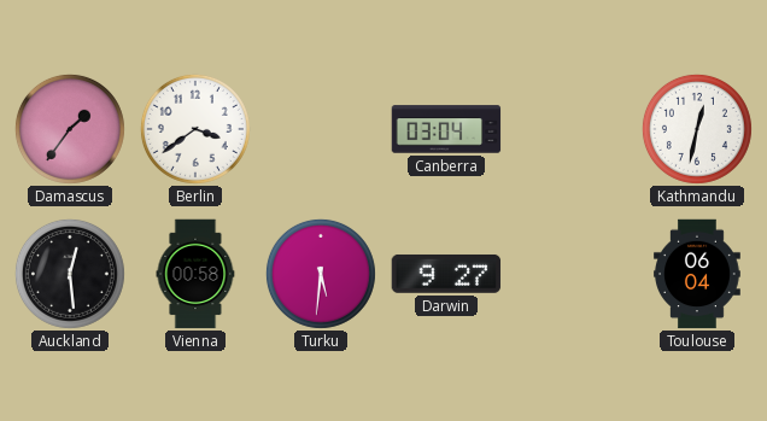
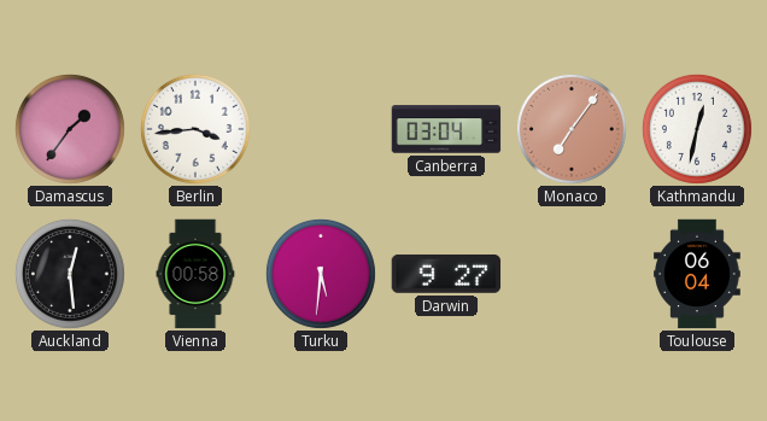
Berlin: 3:39 -> 3:44 (195, 129)
Monaco: none -> 7:06 (572, 129)
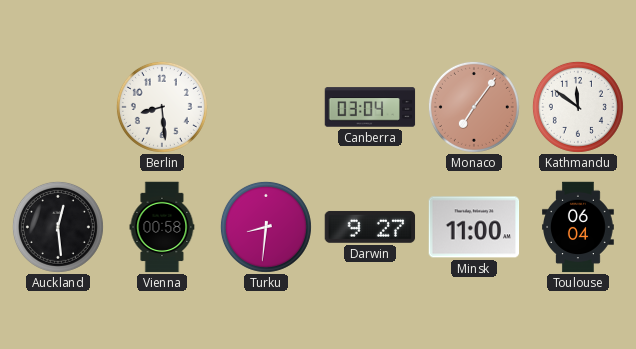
Damascus: 1:36 -> none (70, 129)
Berlin: 3:44 -> 8:29 (162, 107)
Kathmandu: 12:32 -> 11:51 (578, 107)
Turku: 5:31 -> 8:31 (266, 227)
Minsk: none -> 11:00 (474, 227)
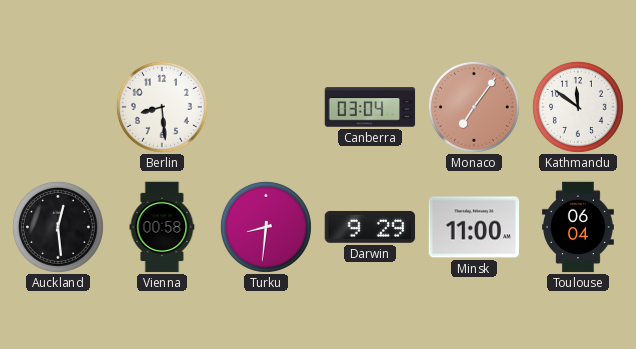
Darwin: 9:27 -> 9:29 (370, 227)
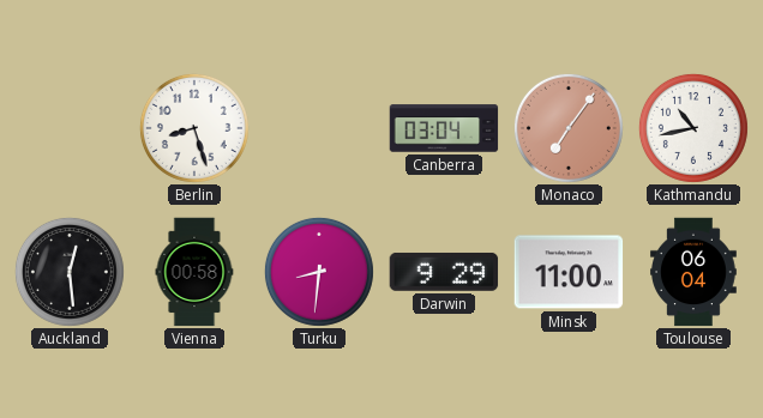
Berlin: 8:29 -> 8:27 (194, 128)
Kathmandu: 11:51 -> 10:43 (693, 128)
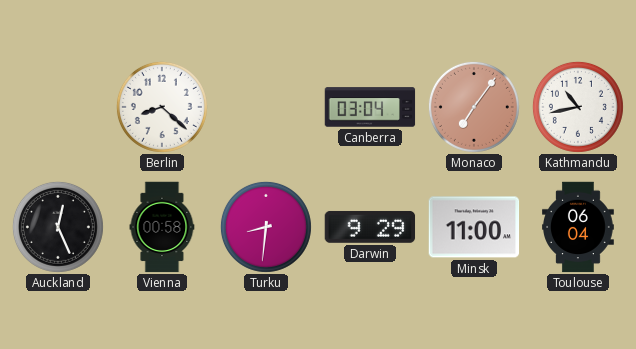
Berlin: 8:27 -> 8:22 (162, 107)
Auckland: 12:29 -> 12:26 (58, 227)
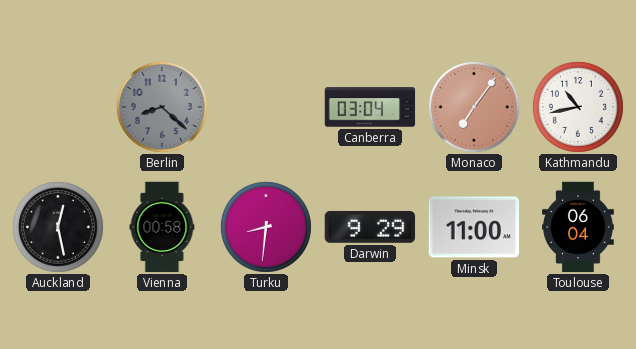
Berlin dial: white -> grey (162, 107)
Auckland: 12:26 -> 12:28 (58, 227)
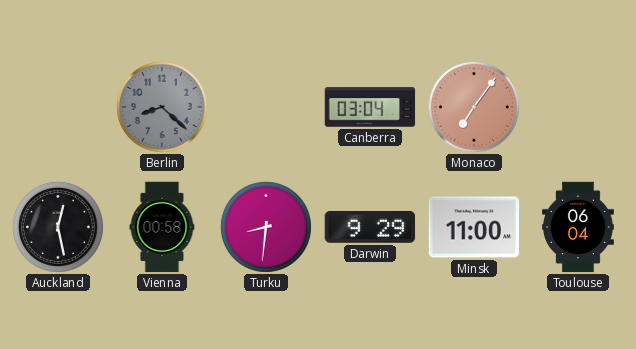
Kathmandu: 10:43 -> none (578, 107)
